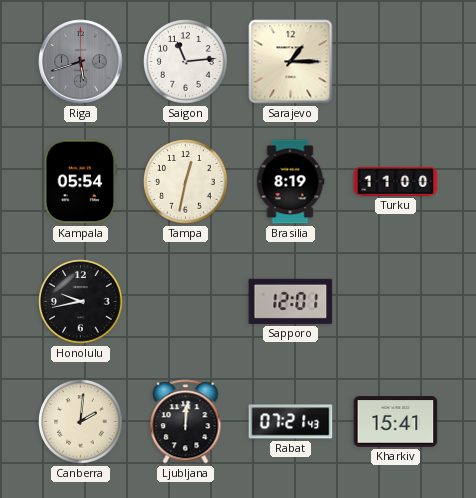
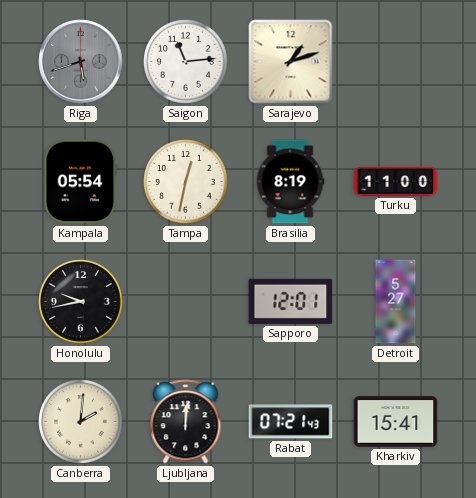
Sarajevo: 1:15 -> 1:12 (291, 62)
Detroit: none -> 5:27 (396, 302)
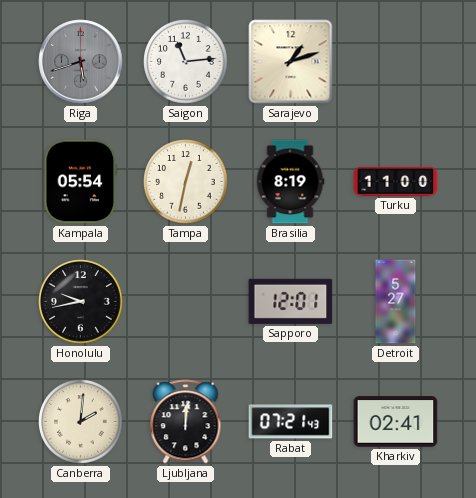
Kharkiv: 15:41 -> 02:41 (396, 422)
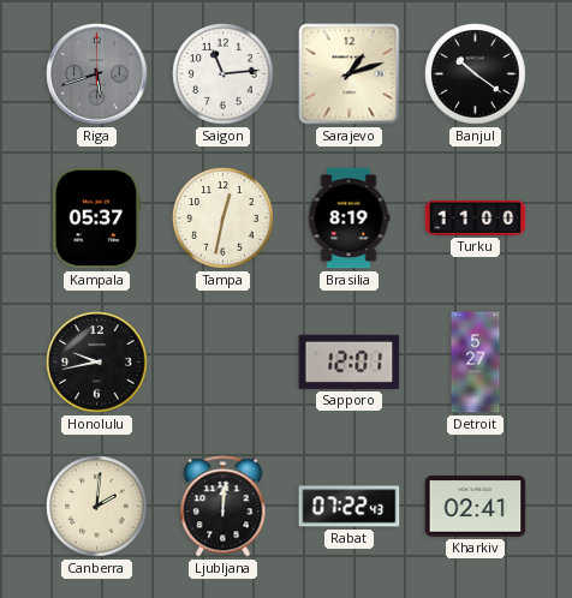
Banjul: none -> 10:21 (476, 74)
Kampala: 05:54 -> 05:37 (97, 219)
Rabat: 07:21 -> 07:22 (350, 507)
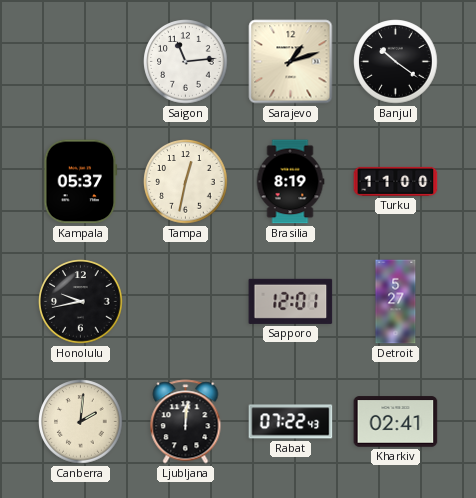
Riga: 5:42 -> none (97, 74)
